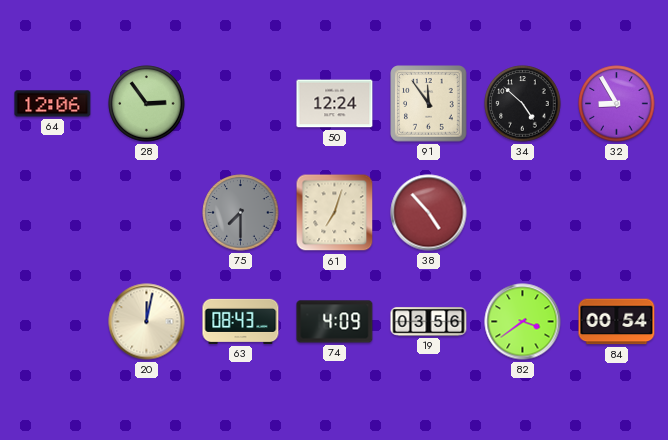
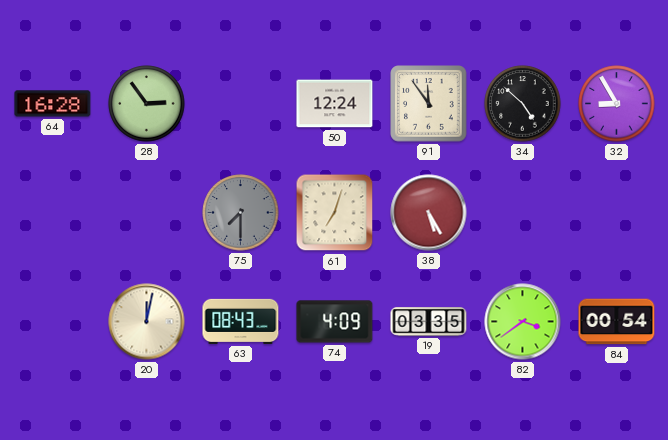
64: 12:06 -> 16:28 (53, 104)
38: 4:53 -> 5:25 (429, 213)
19: 03:56 -> 03:35 (429, 322)
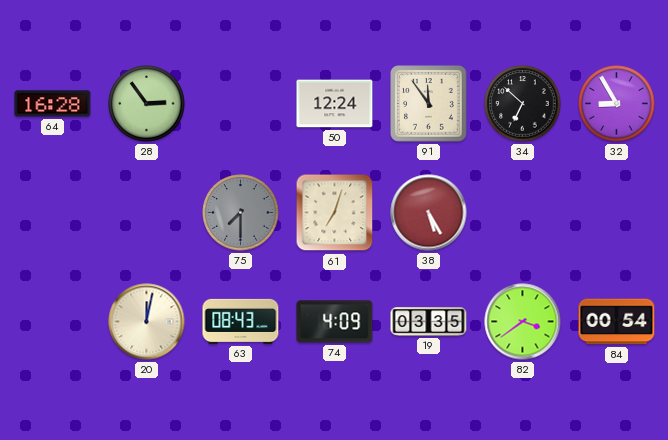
34: 4:52 -> 6:52 (523, 104)
